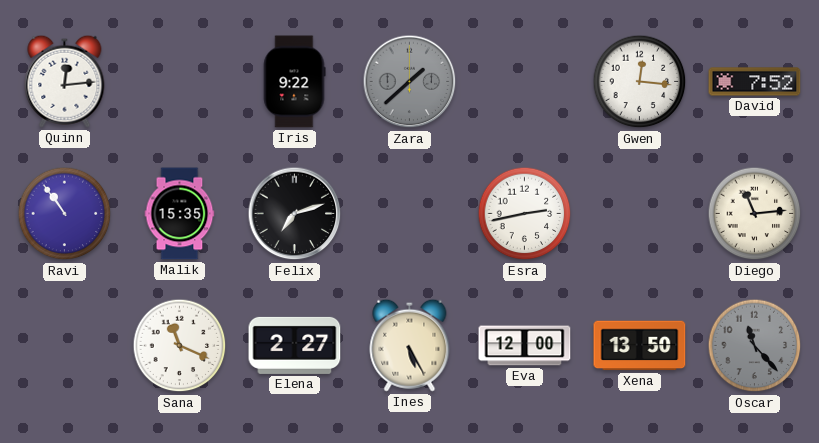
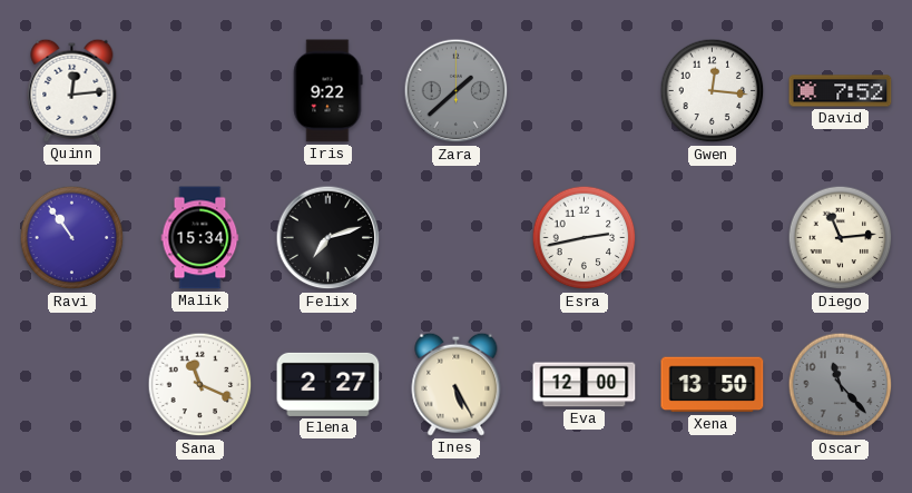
Malik: 15:35 -> 15:34 (200, 238)
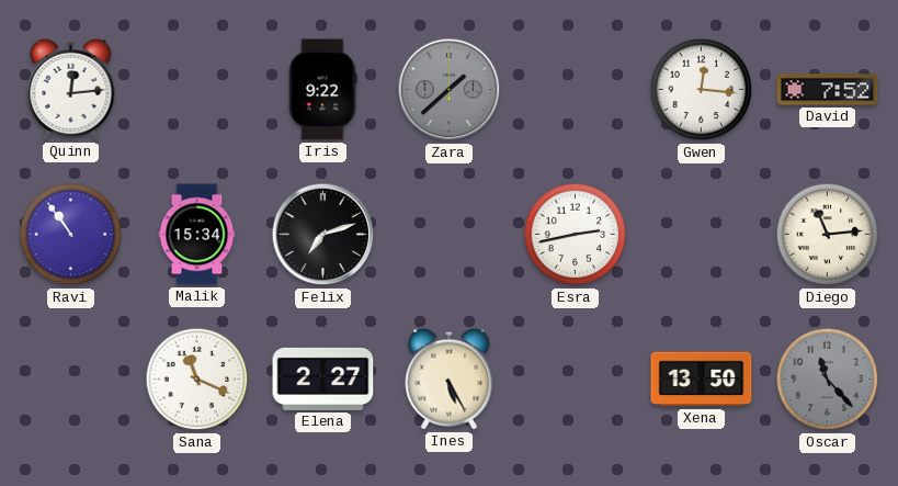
Eva: 12:00 -> none (585, 385)
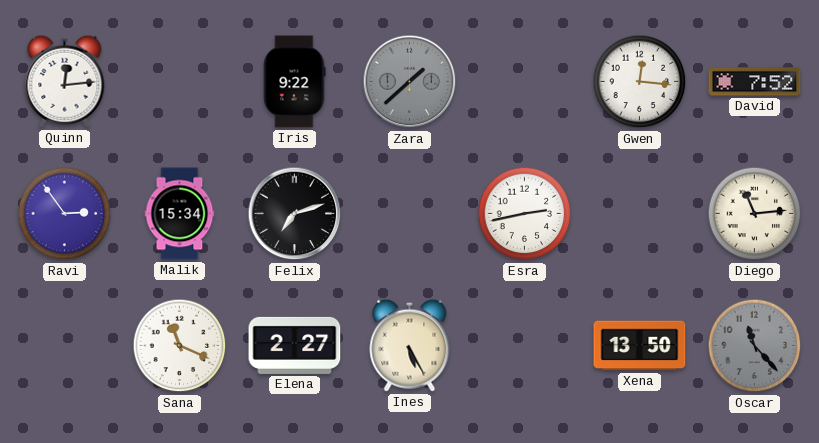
Ravi: 10:54 -> 2:54 (65, 214)
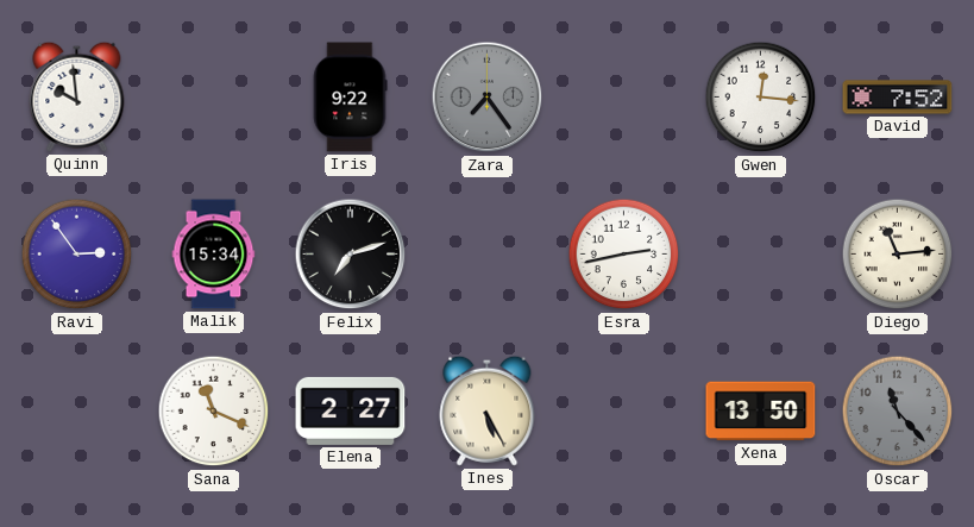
Quinn: 12:14 -> 9:59 (77, 96)
Zara: 1:38 -> 7:24 (488, 98)
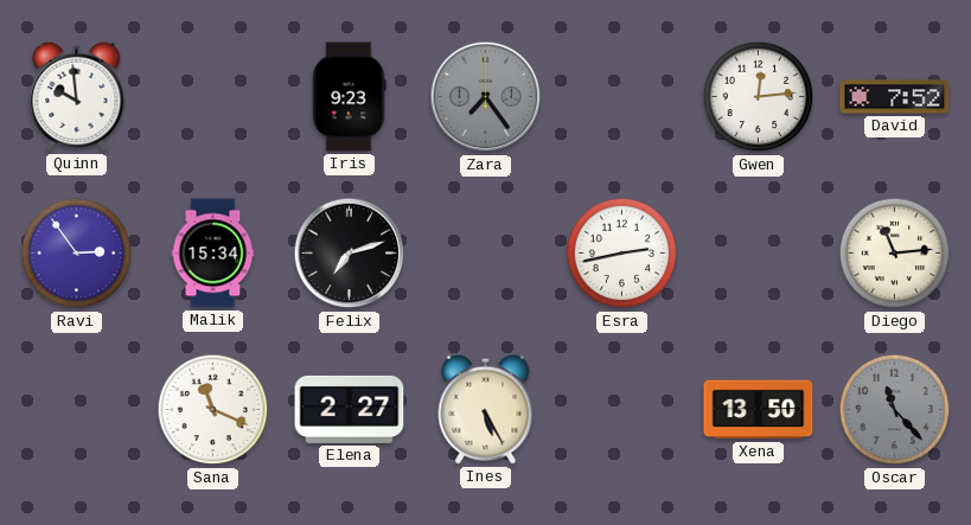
Iris: 9:22 -> 9:23 (349, 97)
Gwen: 12:16 -> 12:14 (759, 97)
